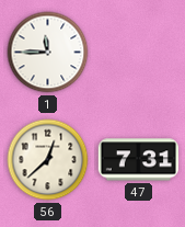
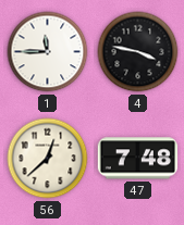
4: none -> 3:47 (138, 52)
47: 7:31 -> 7:48 (137, 159)
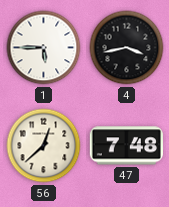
1: 11:45 -> 5:45 (44, 48)
4: 3:47 -> 3:43 (127, 48)
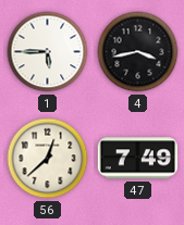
47: 7:48 -> 7:49 (137, 159)
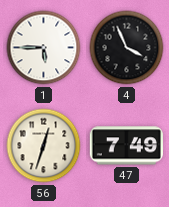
4: 3:43 -> 3:56 (127, 48)
56: 12:38 -> 12:33 (44, 146)
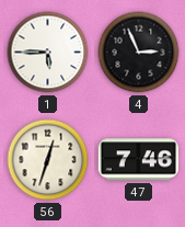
4: 3:56 -> 2:56 (139, 53)
47: 7:49 -> 7:46 (138, 160)
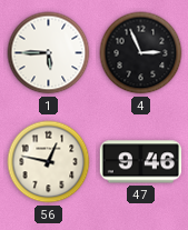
56: 12:33 -> 12:47 (49, 162)
47: 7:46 -> 9:46 (140, 162)
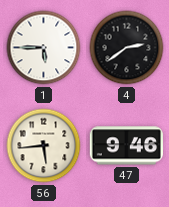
4: 2:56 -> 2:39 (127, 48)
56: 12:47 -> 5:44 (44, 146)
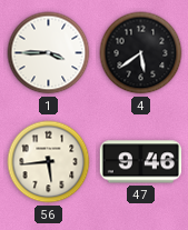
1: 5:45 -> 3:45 (49, 53)
4: 2:39 -> 5:39 (141, 53)
